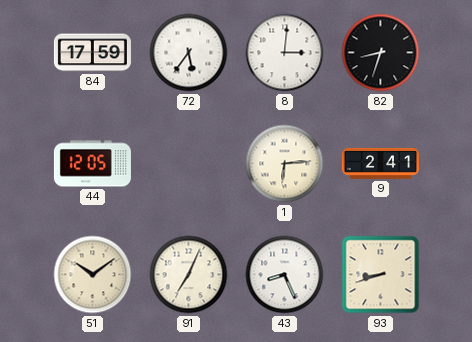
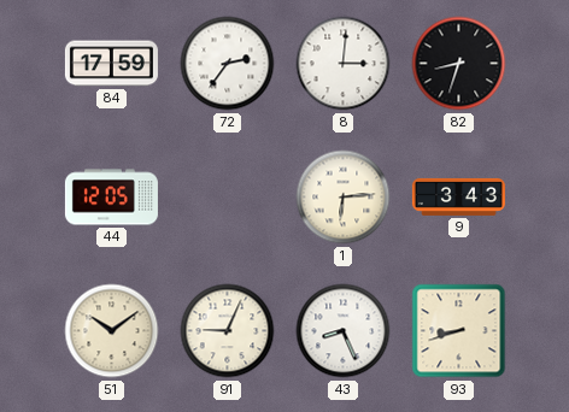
72: 5:36 -> 2:36 (228, 64)
9: 2:41 -> 3:43 (458, 196)
91: 7:04 -> 9:04 (228, 331)
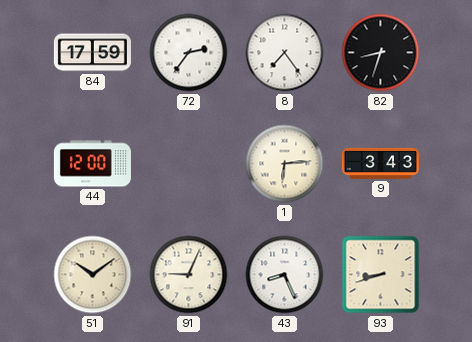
8: 3:01 -> 7:24 (285, 53)
44: 12:05 -> 12:00 (92, 164)
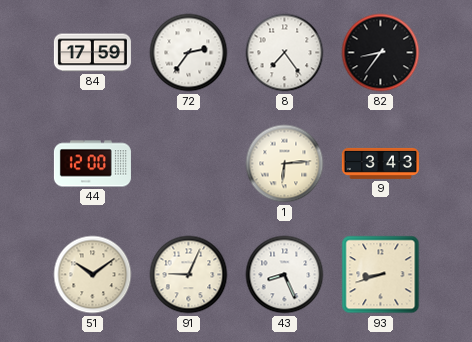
82: 8:33 -> 8:36 (381, 53)
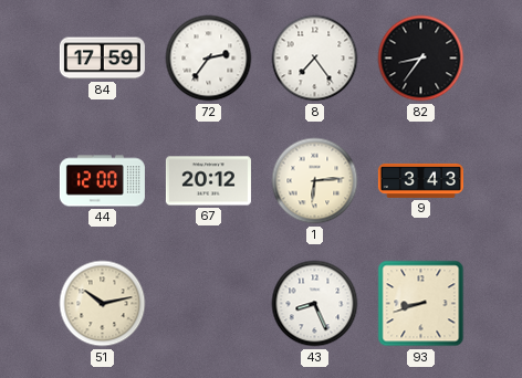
67: none -> 20:12 (208, 181)
51: 10:09 -> 10:13 (103, 304)
91: 9:04 -> none (189, 275)
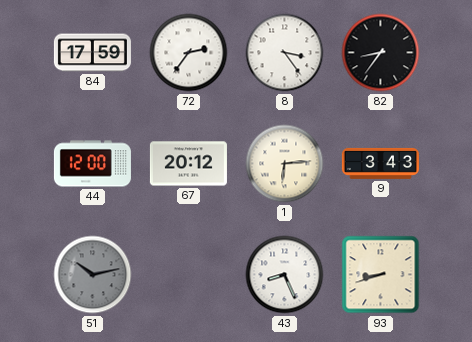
8: 7:24 -> 3:24 (285, 53)
51 dial: cream -> grey (93, 275)
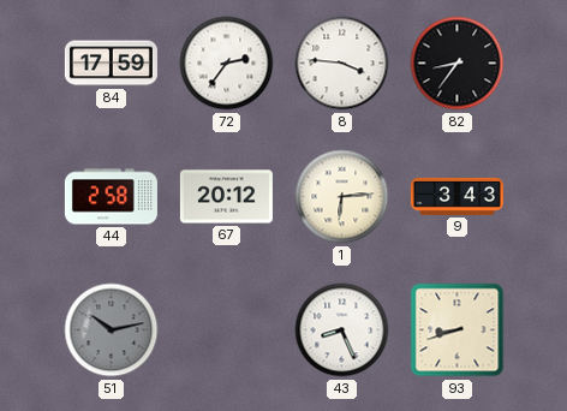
8: 3:24 -> 3:46 (342, 64)
44: 12:00 -> 2:58 (111, 197)
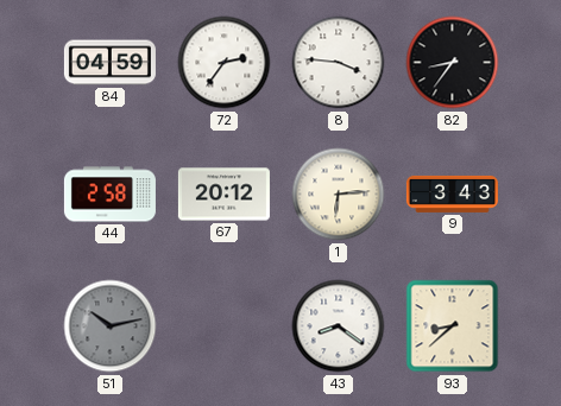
84: 17:59 -> 04:59 (109, 63)
43: 8:26 -> 8:21 (339, 326)
93: 8:42 -> 8:38 (453, 326)
